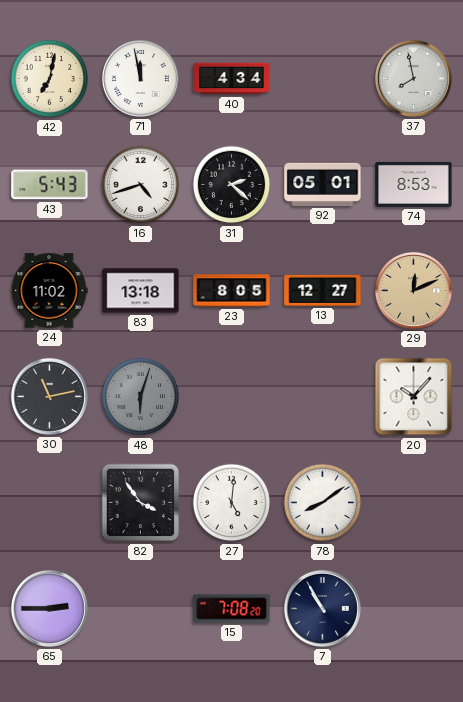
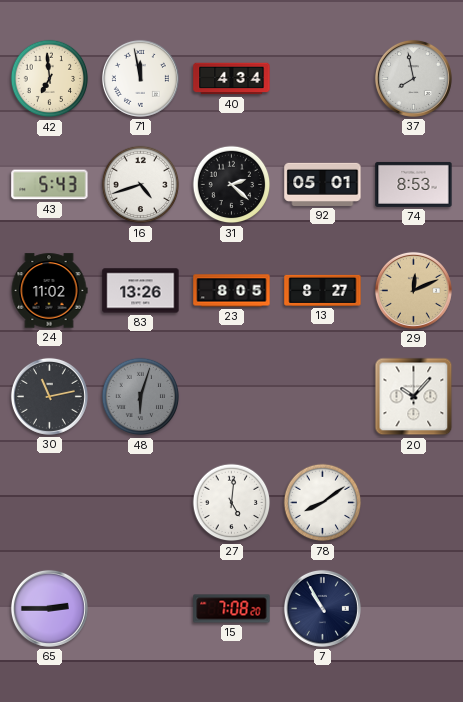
42: 7:02 -> 6:59 (50, 79)
83: 13:18 -> 13:26 (141, 291)
13: 12:27 -> 8:27 (323, 290)
82: 3:54 -> none (141, 503)
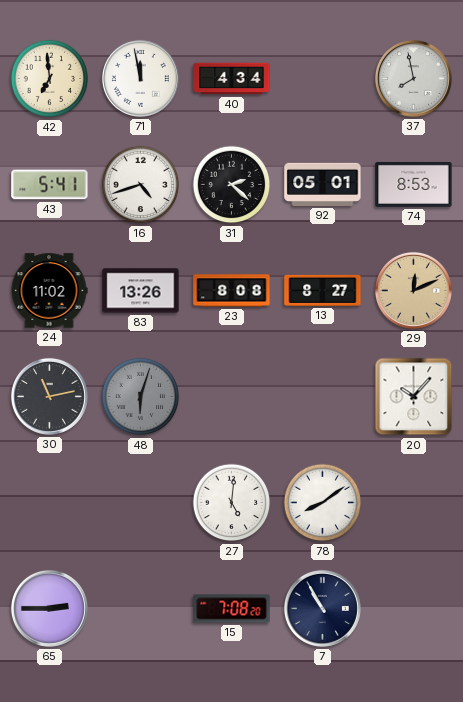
43: 5:43 -> 5:41 (50, 185)
23: 8:05 -> 8:08 (232, 291)
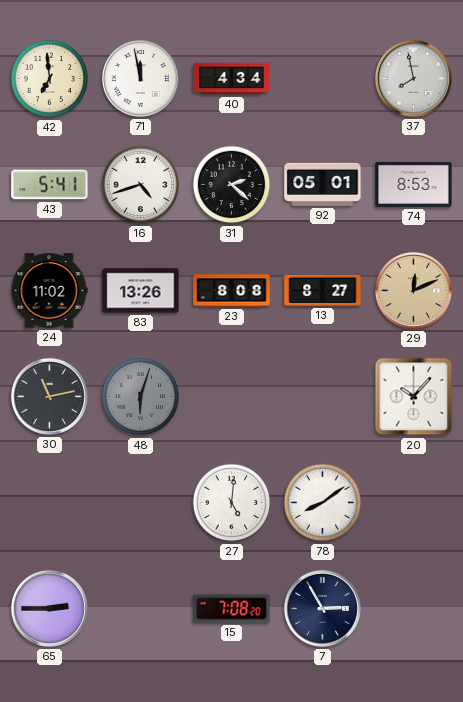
7: 10:55 -> 2:55 (322, 608)
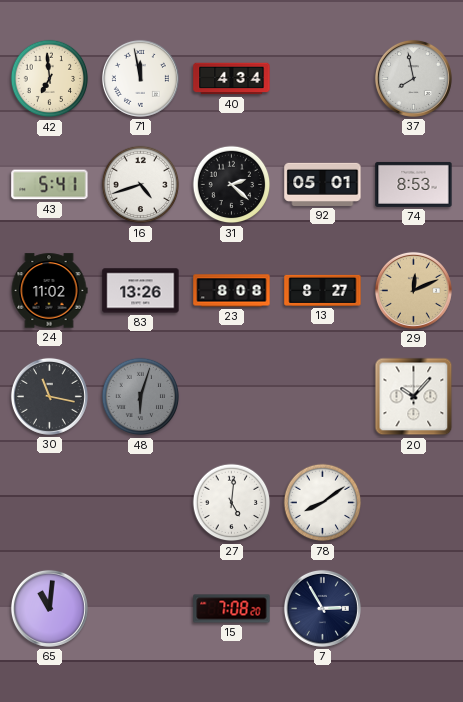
30: 11:13 -> 11:17 (49, 396)
65: 2:45 -> 11:01 (49, 608)
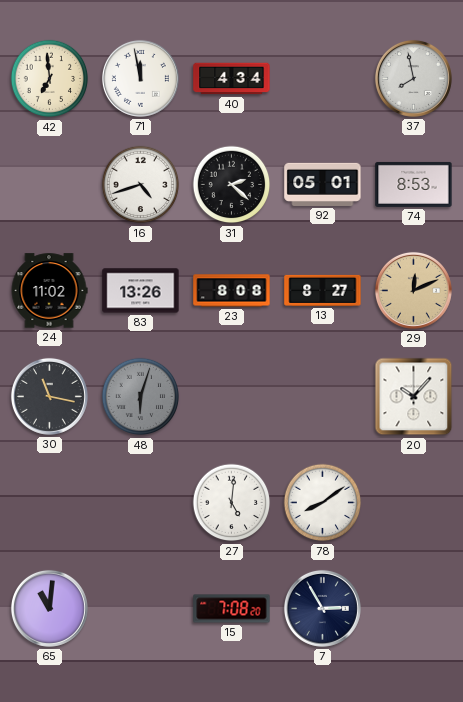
43: 5:41 -> none (50, 185)
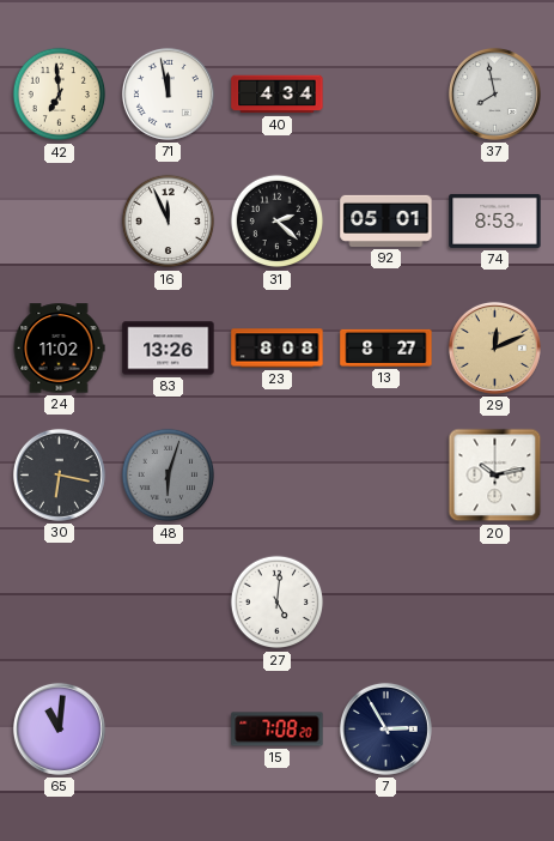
16: 4:42 -> 11:56 (169, 222)
30: 11:17 -> 6:17 (59, 474)
20: 10:07 -> 10:13 (495, 476)
78: 8:09 -> none (323, 503)
